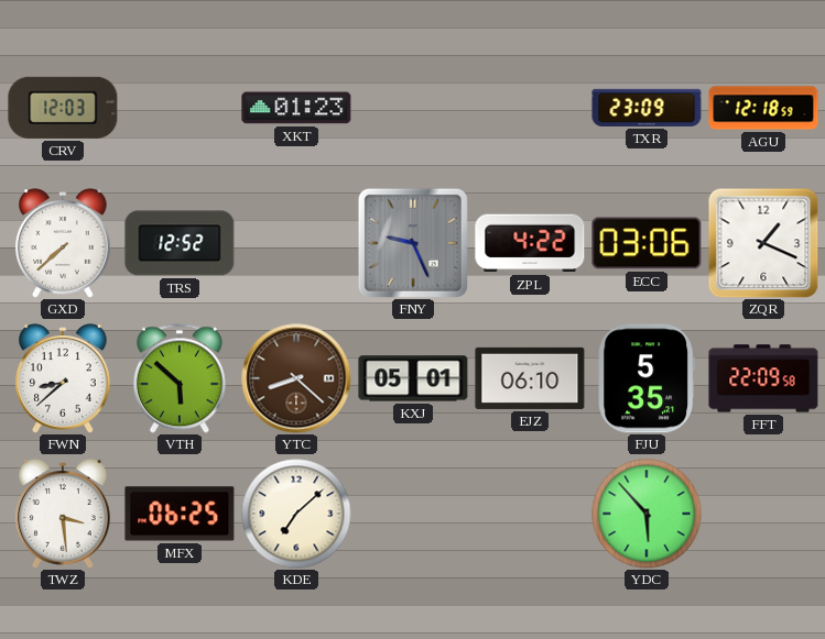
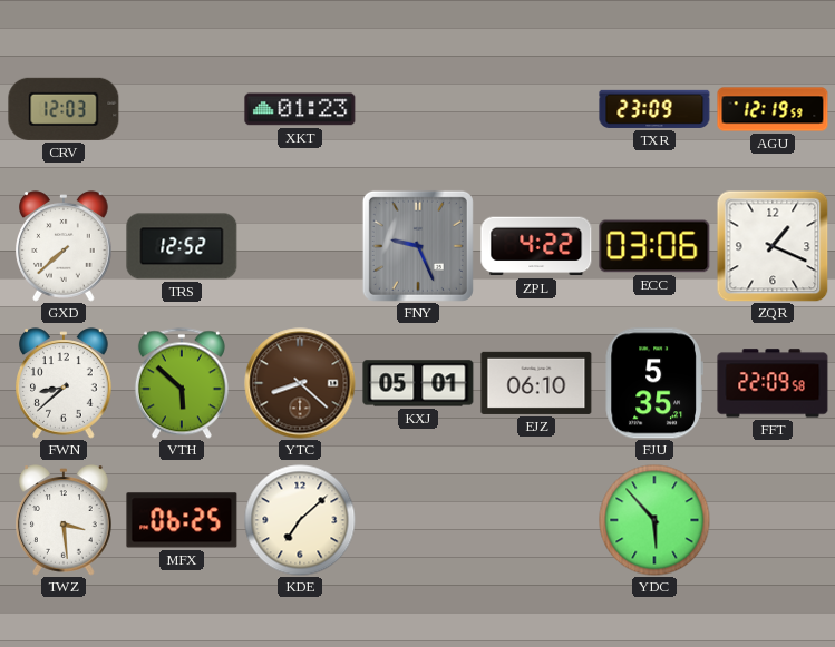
AGU: 12:18 -> 12:19 (773, 109)
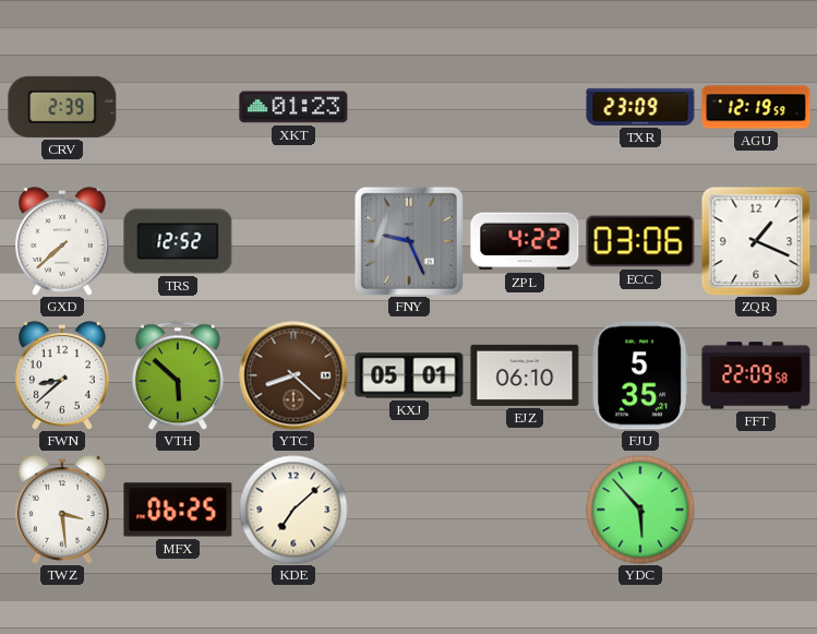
CRV: 12:03 -> 2:39 (62, 107)
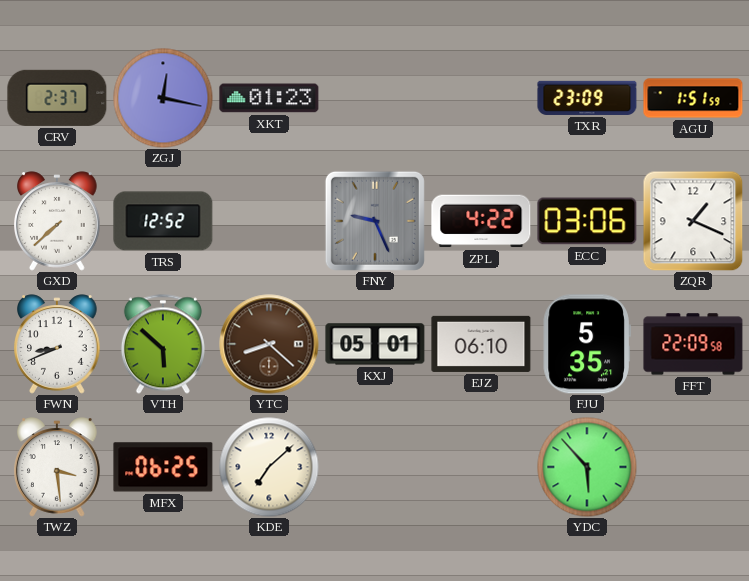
CRV: 2:39 -> 2:37 (57, 98)
ZGJ: none -> 12:17 (163, 98)
AGU: 12:19 -> 1:51 (693, 98)
FWN: 8:38 -> 8:41 (58, 344)
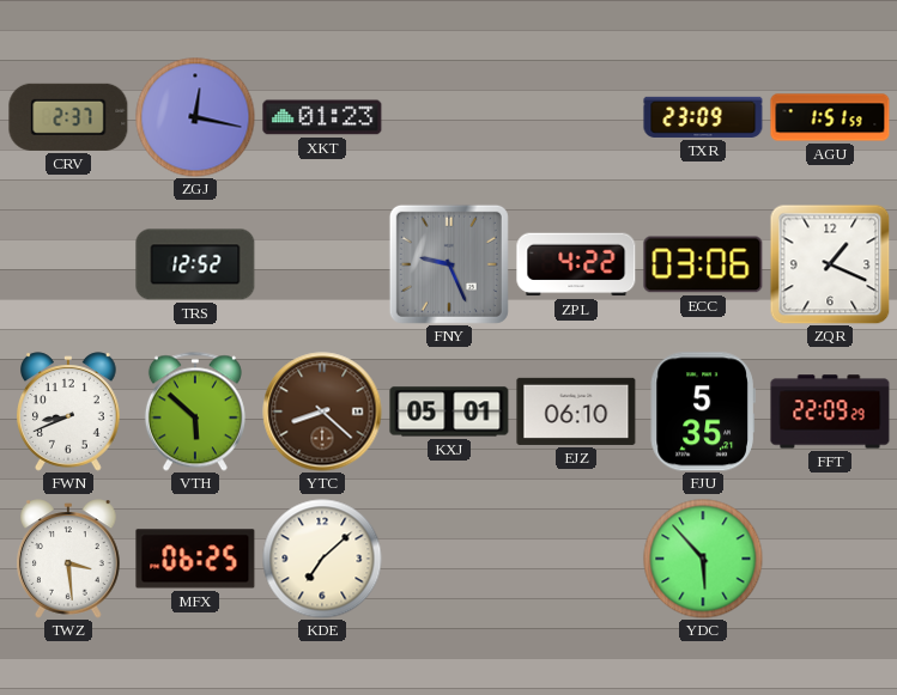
GXD: 7:38 -> none (58, 221)
FFT: 22:09:58 -> 22:09:29 (830, 411)
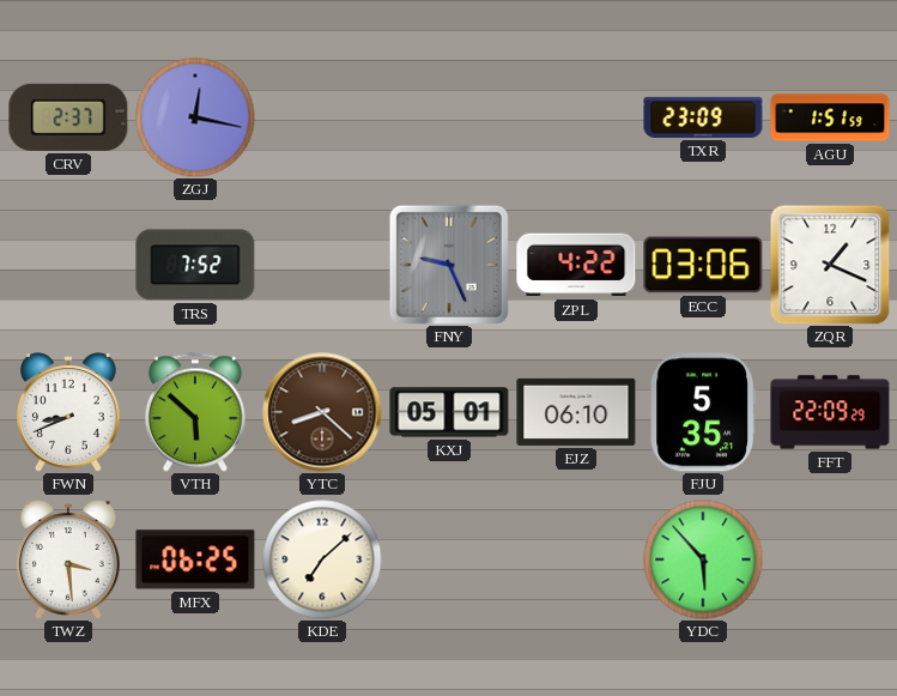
XKT: 01:23 -> none (322, 117)
TRS: 12:52 -> 7:52 (195, 265)
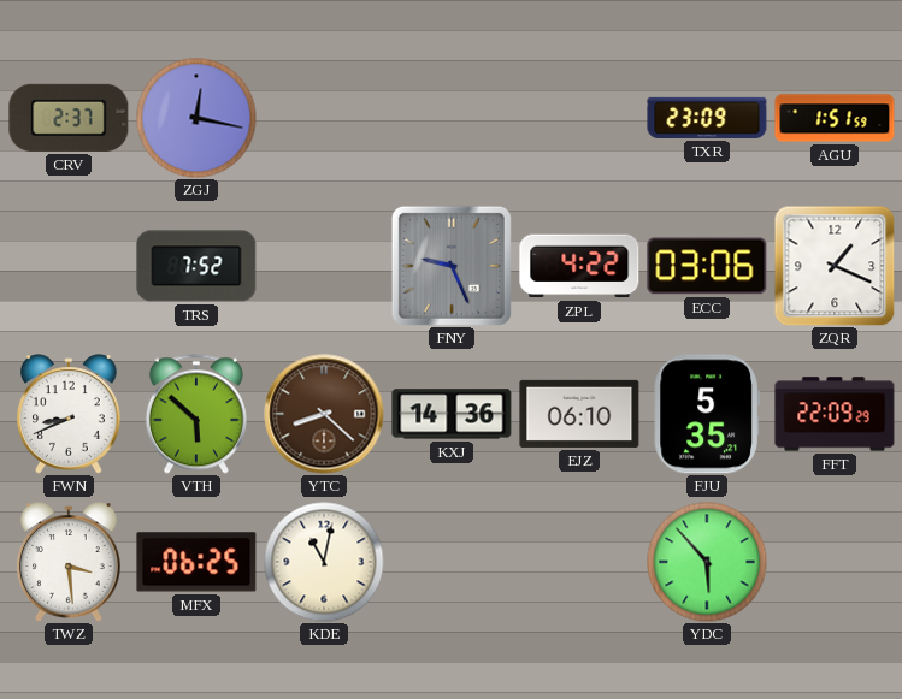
KXJ: 05:01 -> 14:36 (452, 414)
KDE: 7:08 -> 11:02 (324, 562)
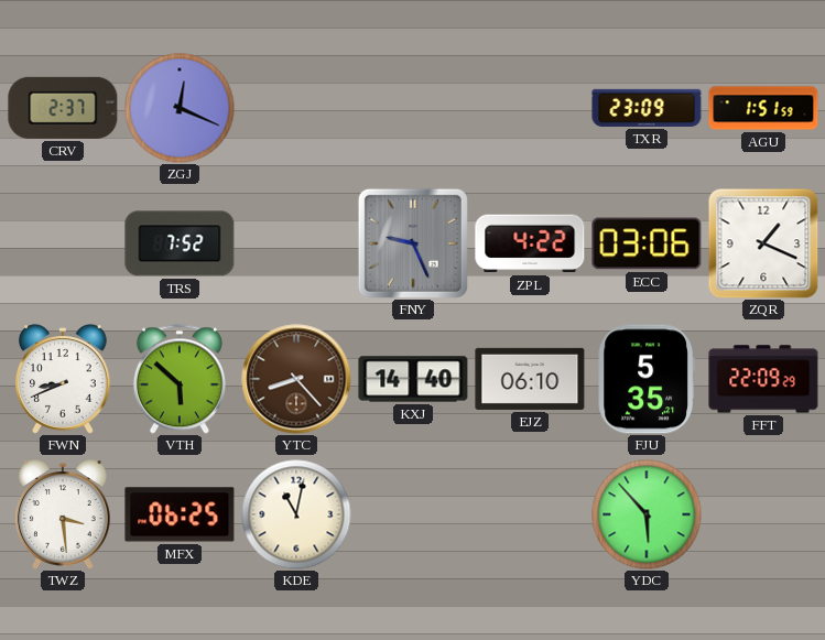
ZGJ: 12:17 -> 12:19 (180, 108)
YTC: 8:22 -> 8:23 (296, 379)
KXJ: 14:36 -> 14:40 (413, 379)
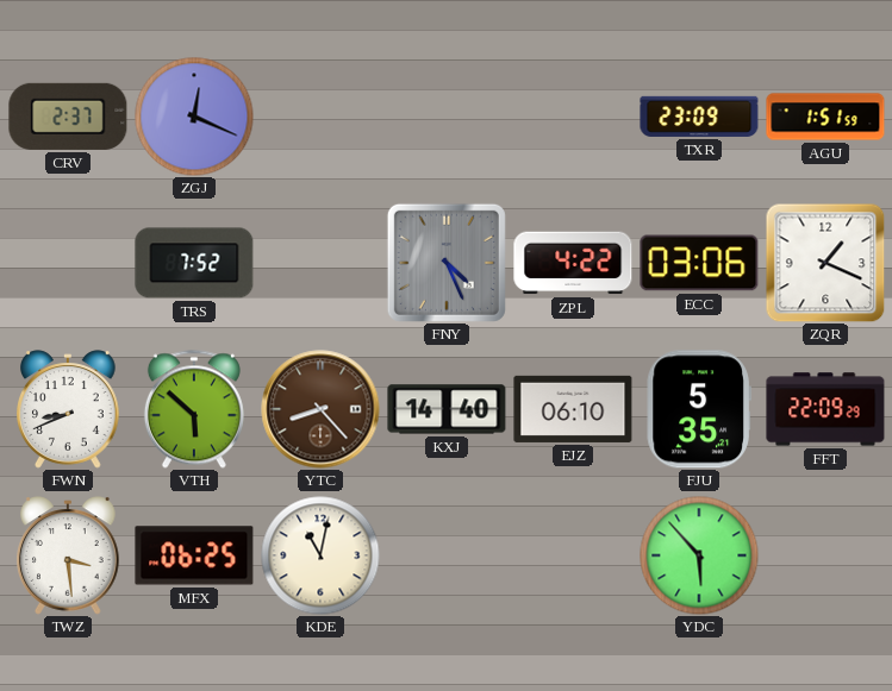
FNY: 9:26 -> 4:26 (447, 263)
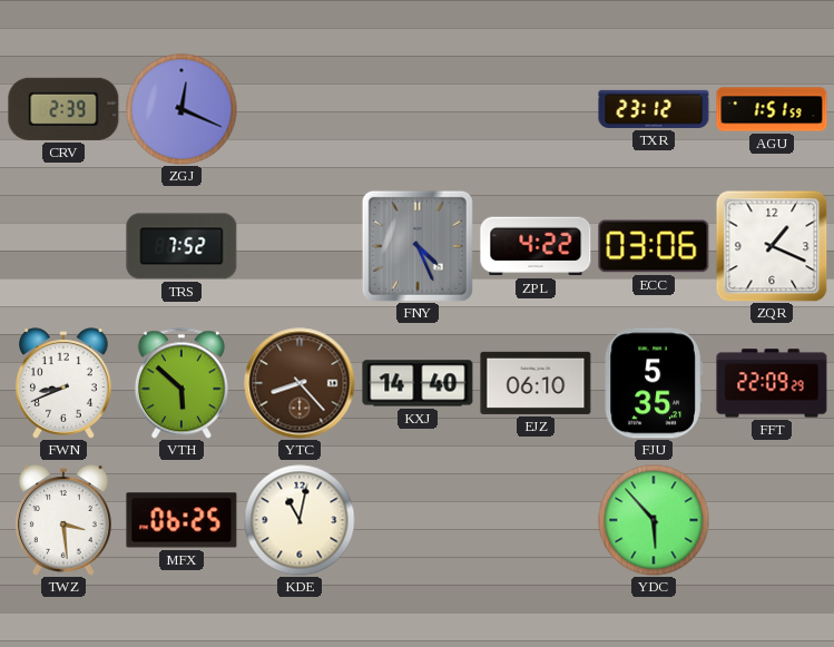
CRV: 2:37 -> 2:39 (63, 109)
TXR: 23:09 -> 23:12 (654, 109)
